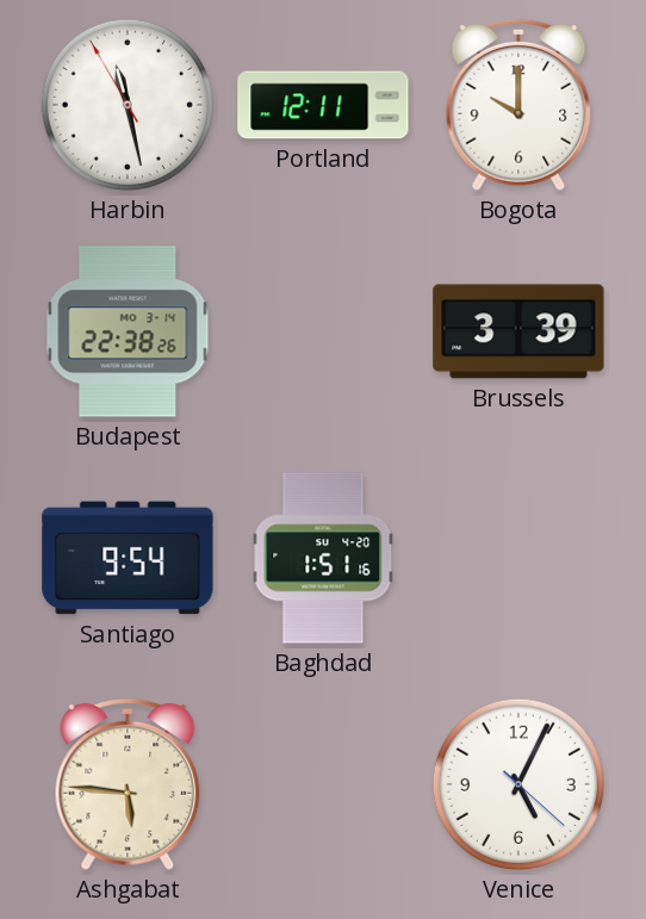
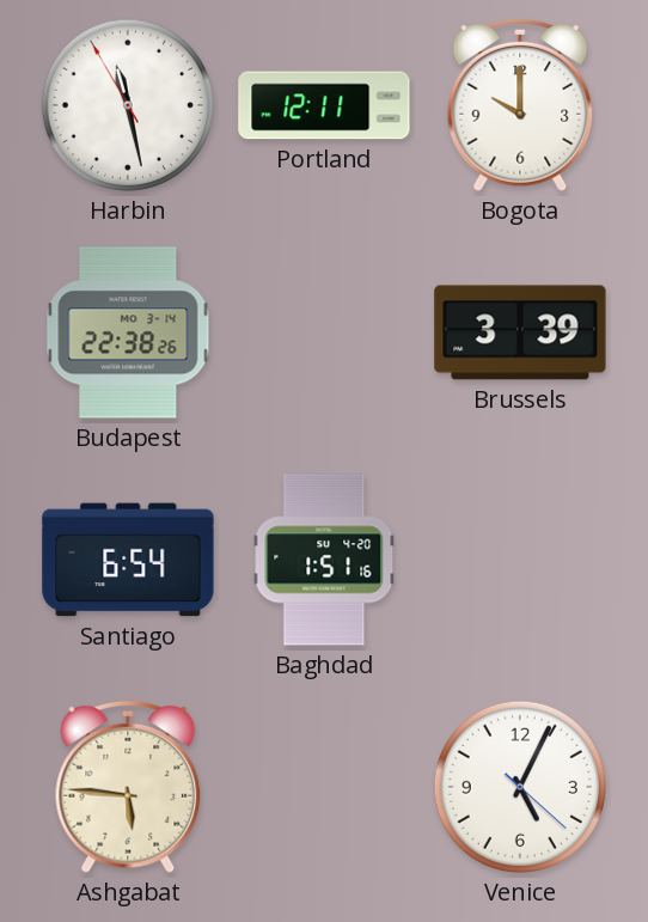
Santiago: 9:54 -> 6:54 (128, 560)
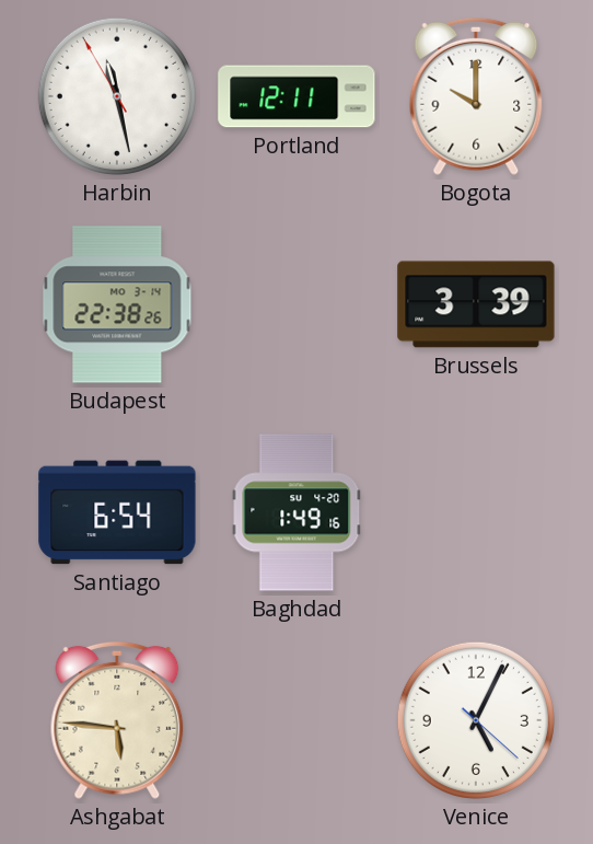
Baghdad: 1:51 -> 1:49 (296, 512)
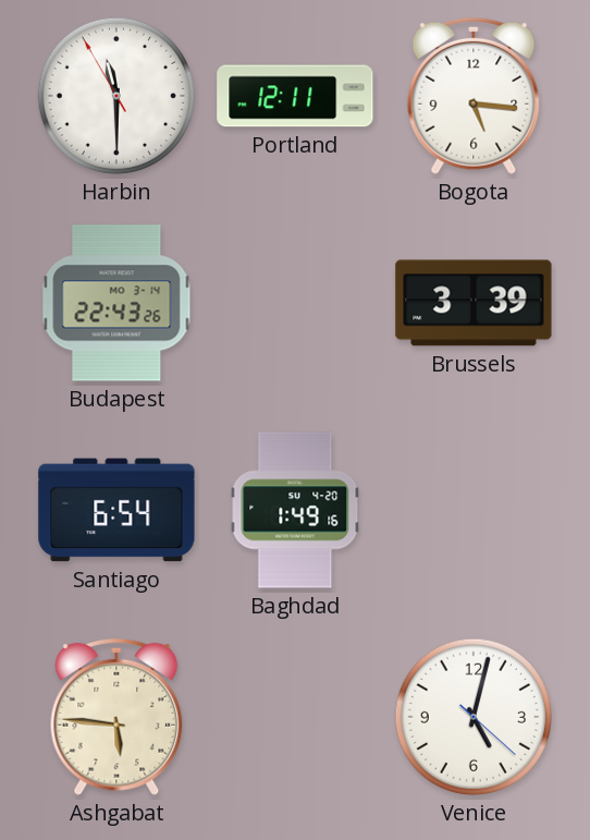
Harbin: 11:27 -> 11:29 (116, 96)
Bogota: 10:00 -> 5:16 (474, 96)
Budapest: 22:38 -> 22:43 (116, 303)
Venice: 5:04 -> 5:02 (474, 717)
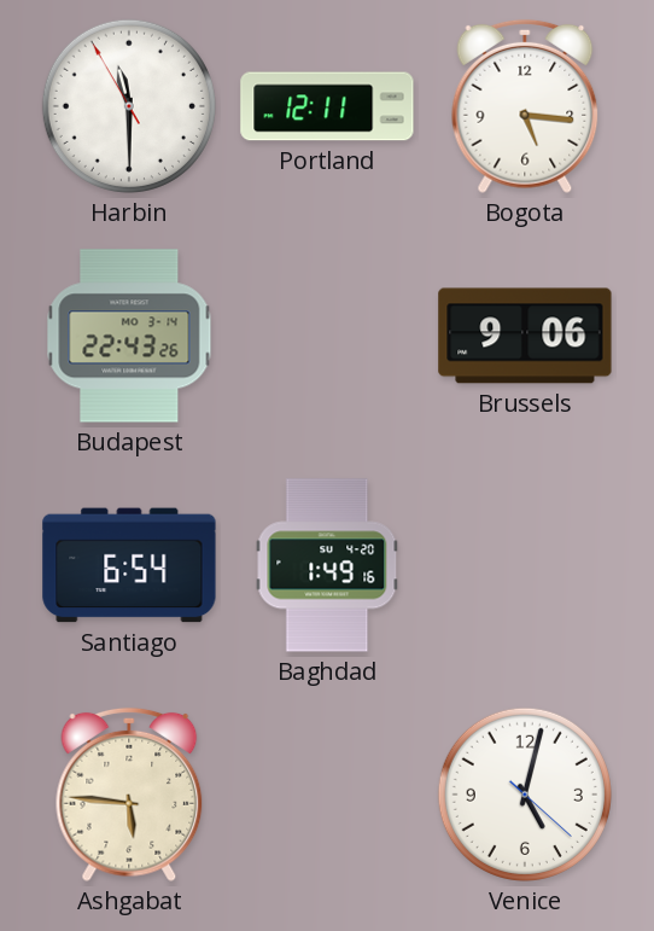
Brussels: 3:39 -> 9:06 (525, 336)
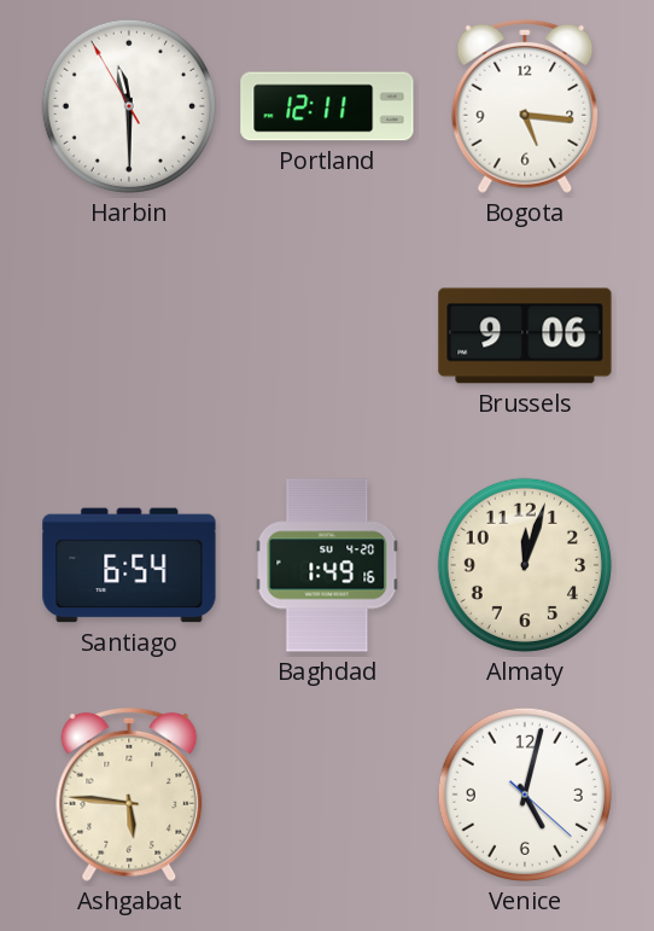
Budapest: 22:43 -> none (129, 336)
Almaty: none -> 12:03 (525, 565)
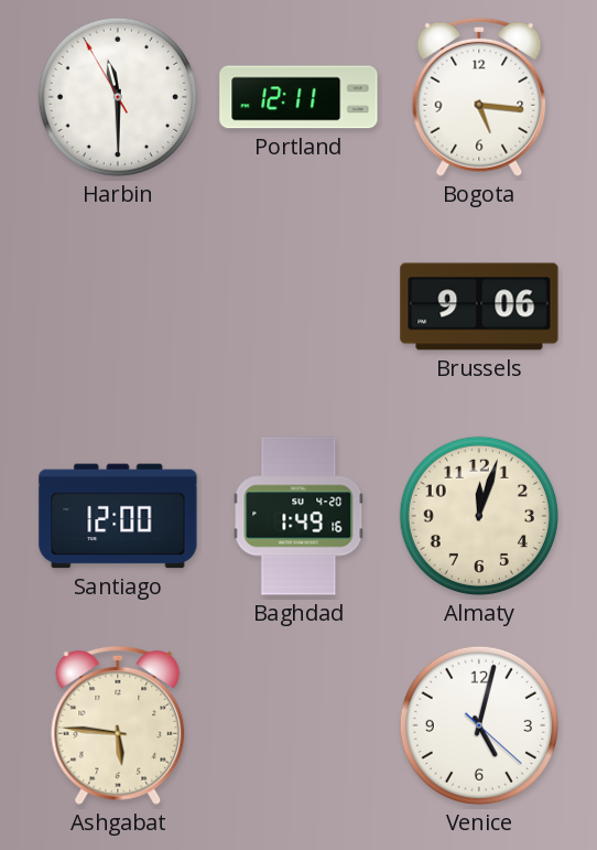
Santiago: 6:54 -> 12:00 (118, 516)
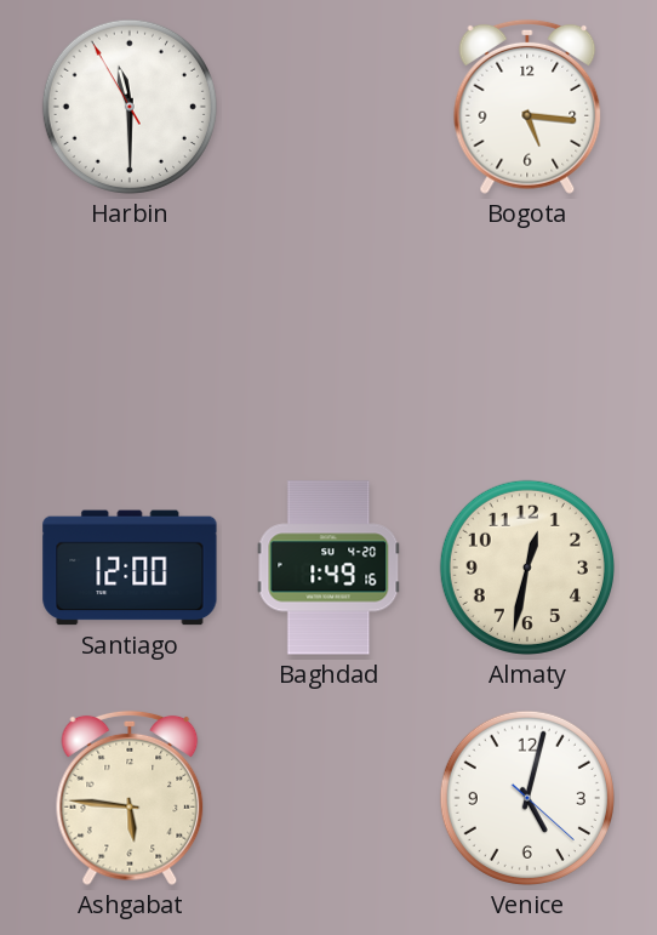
Portland: 12:11 -> none (298, 97)
Brussels: 9:06 -> none (479, 306)
Almaty: 12:03 -> 12:32 (527, 568)
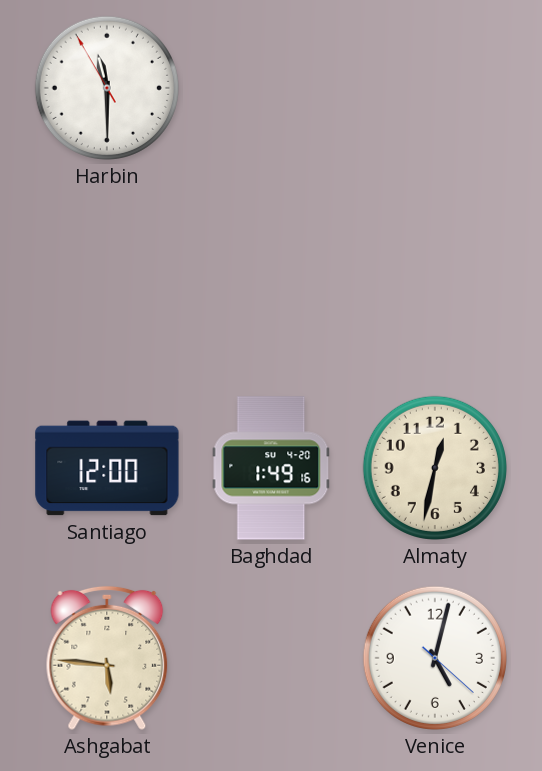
Bogota: 5:16 -> none (527, 107)
